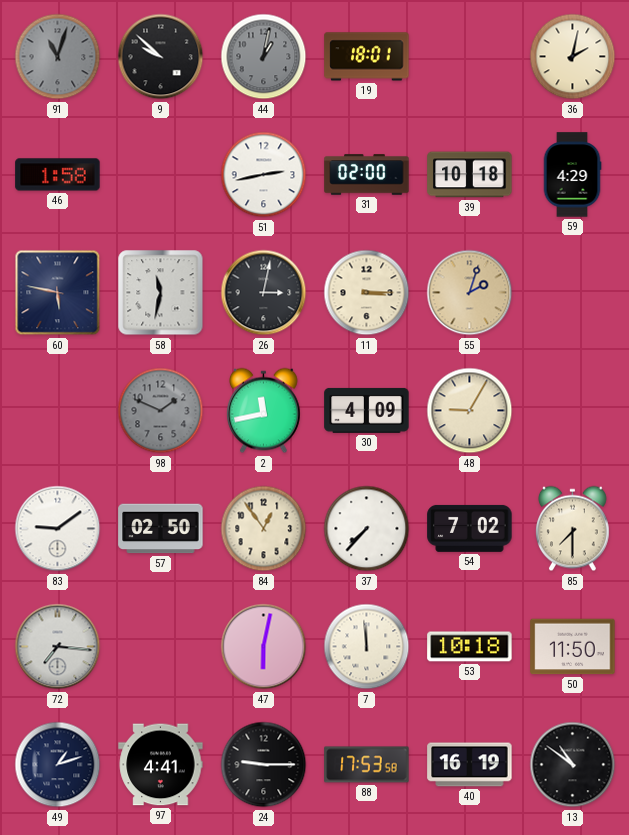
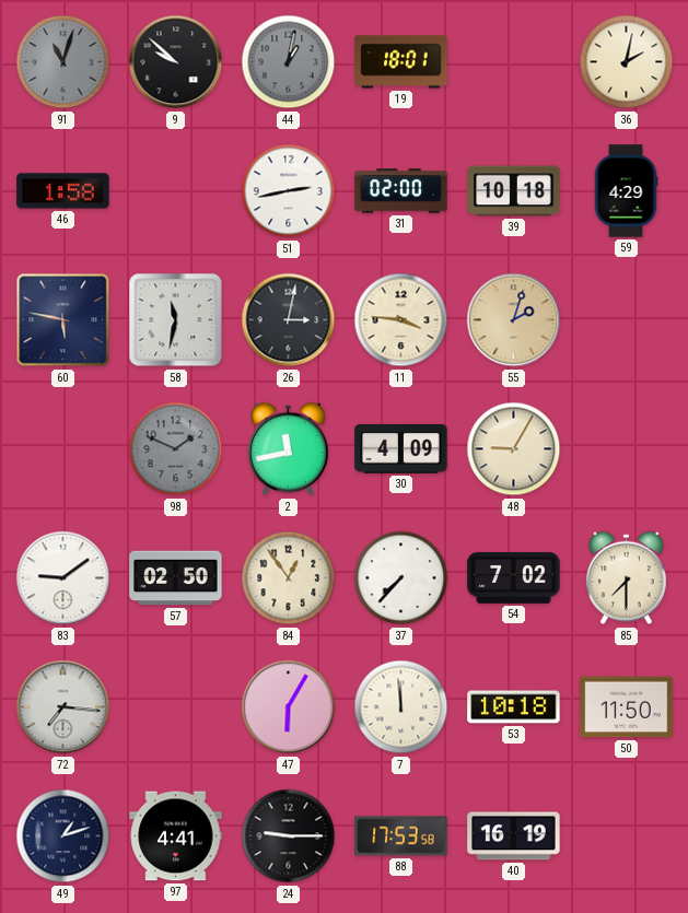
11: 3:15 -> 3:46 (401, 320)
47: 6:02 -> 6:05 (289, 707)
13: 10:51 -> none (573, 765)
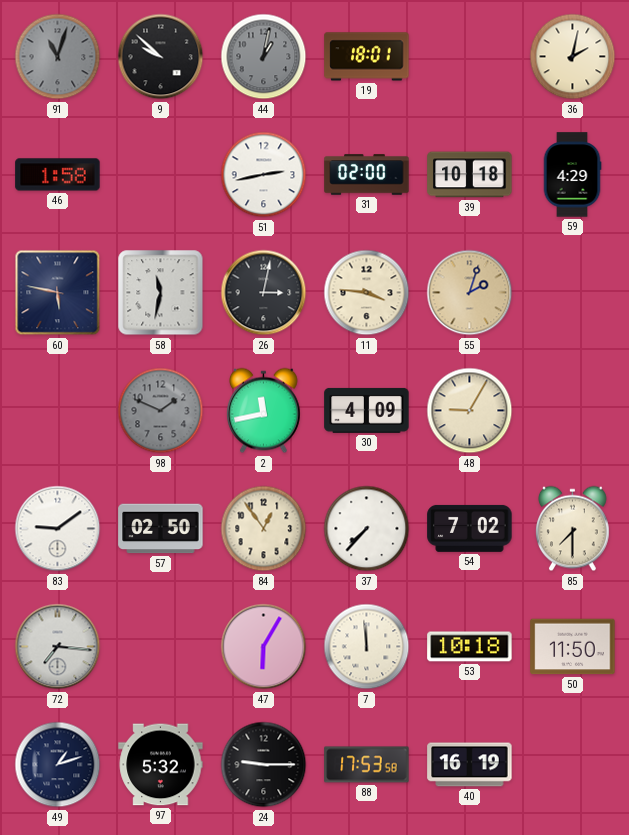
97: 4:41 -> 5:32 (161, 765)
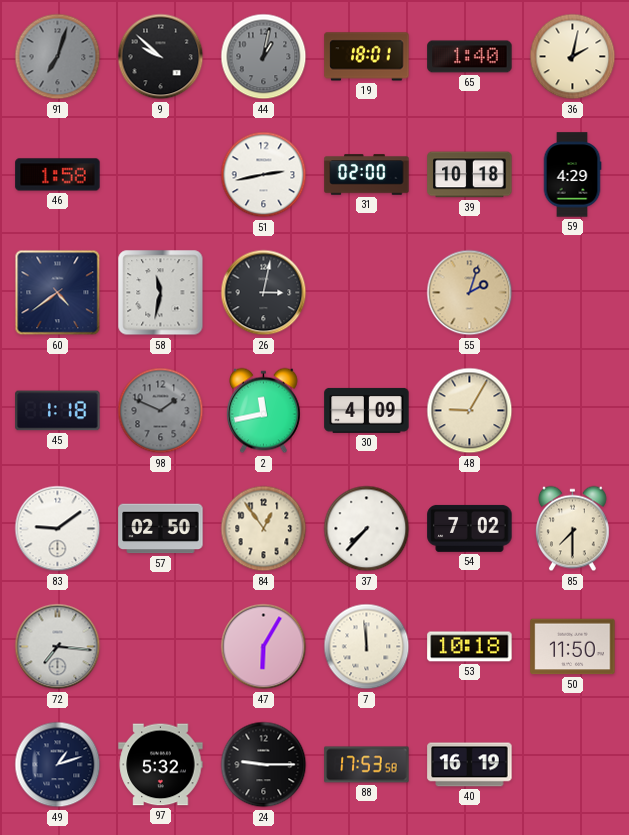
91: 11:03 -> 7:03 (58, 57)
65: none -> 1:40 (470, 57)
60: 5:47 -> 4:39 (58, 293)
11: 3:46 -> none (367, 293)
45: none -> 1:18 (58, 411)
